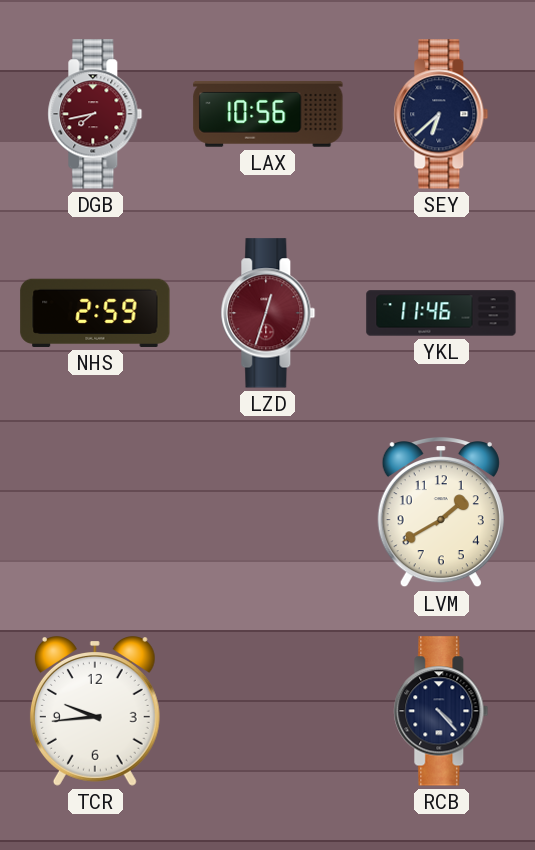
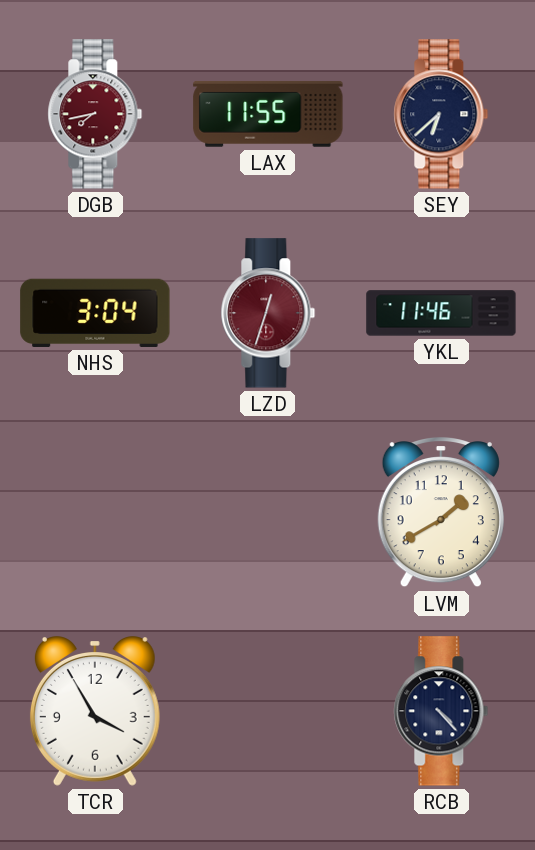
LAX: 10:56 -> 11:55 (268, 114)
NHS: 2:59 -> 3:04 (95, 313)
TCR: 9:44 -> 3:55 (95, 711)
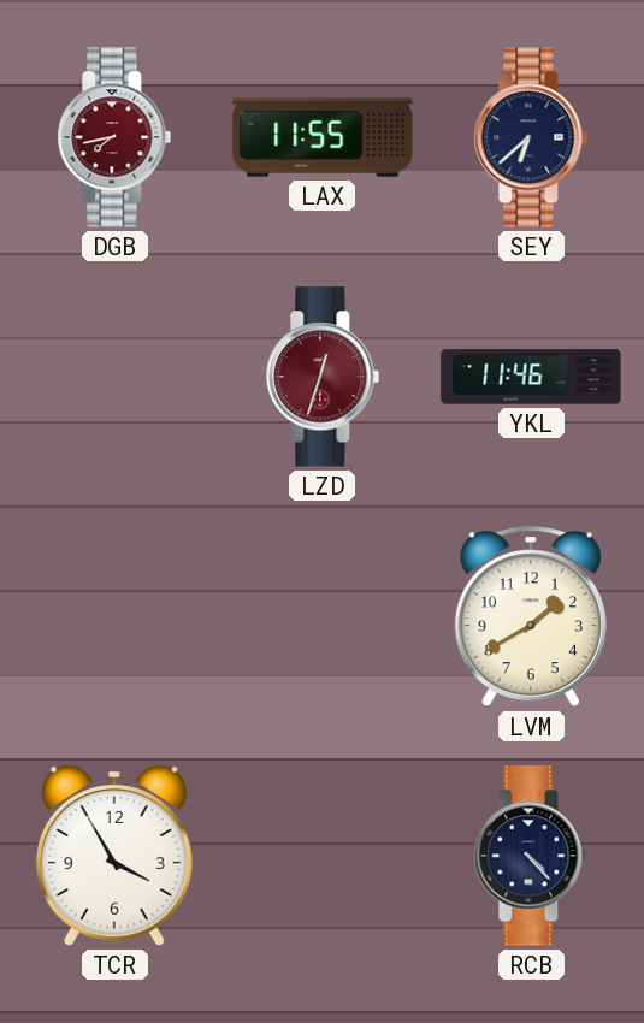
NHS: 3:04 -> none (95, 313)
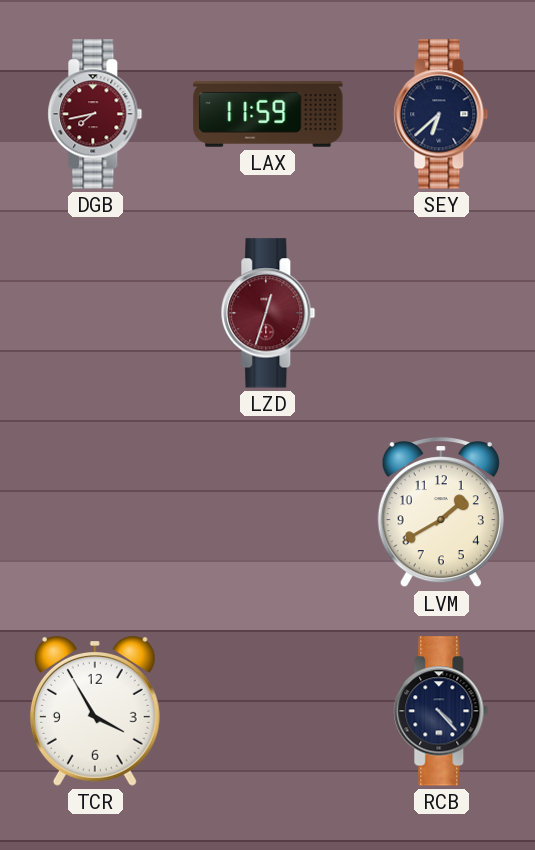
LAX: 11:55 -> 11:59 (268, 114)
YKL: 11:46 -> none (531, 377)
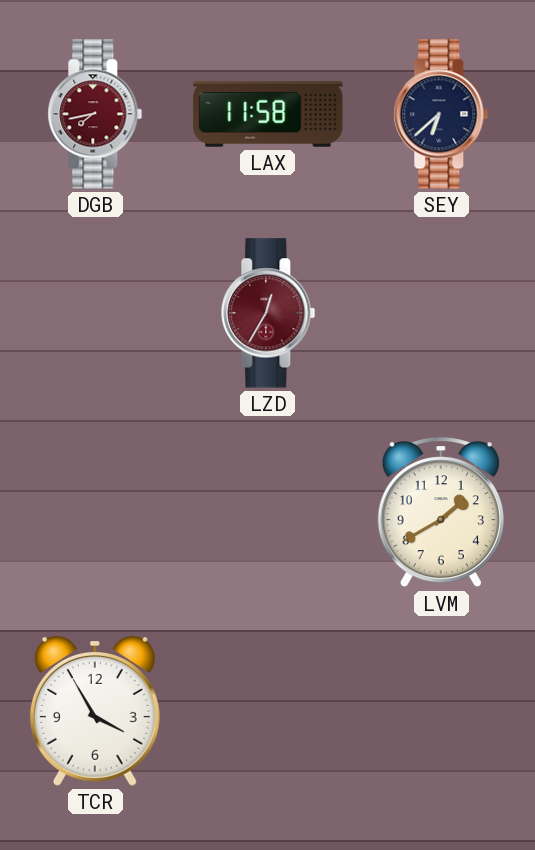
LAX: 11:59 -> 11:58 (268, 114)
LZD: 12:33 -> 12:35 (268, 313)
RCB: 4:23 -> none (441, 711)
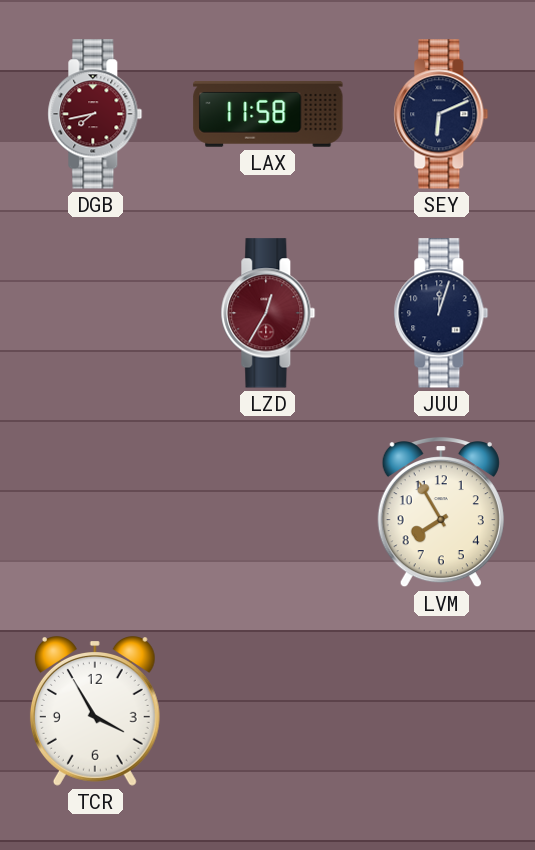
SEY: 6:38 -> 6:11 (441, 114)
JUU: none -> 12:03 (441, 313)
LVM: 1:40 -> 7:55 (441, 513)
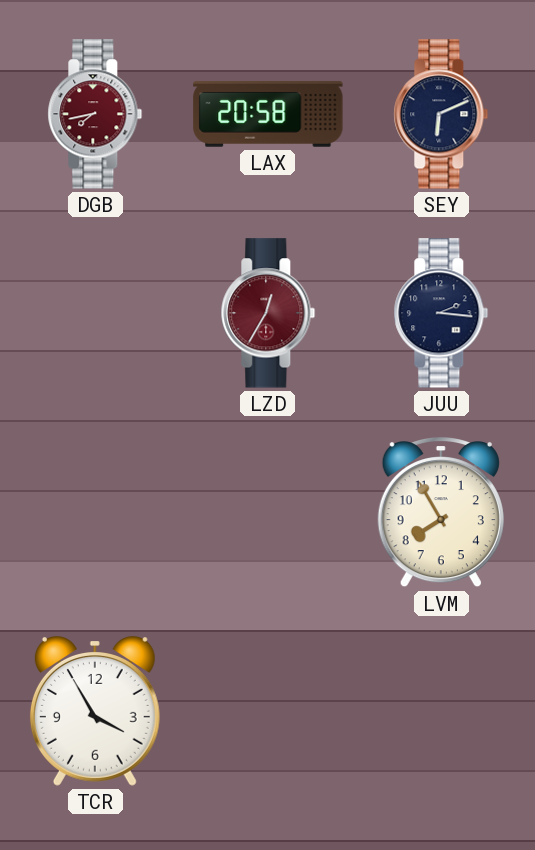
LAX: 11:58 -> 20:58 (268, 114)
JUU: 12:03 -> 2:16 (441, 313)
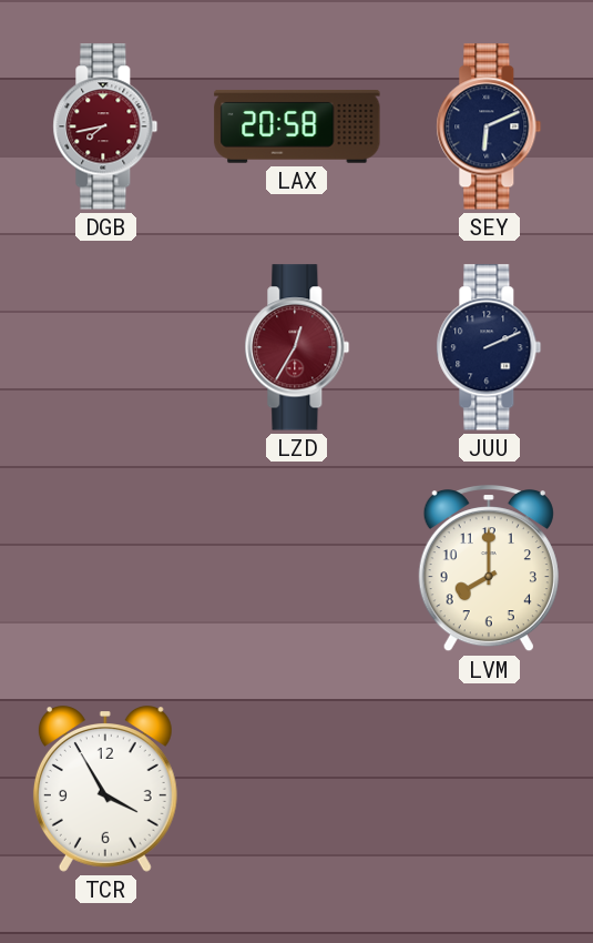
JUU: 2:16 -> 2:11 (489, 347)
LVM: 7:55 -> 8:00 (489, 569)
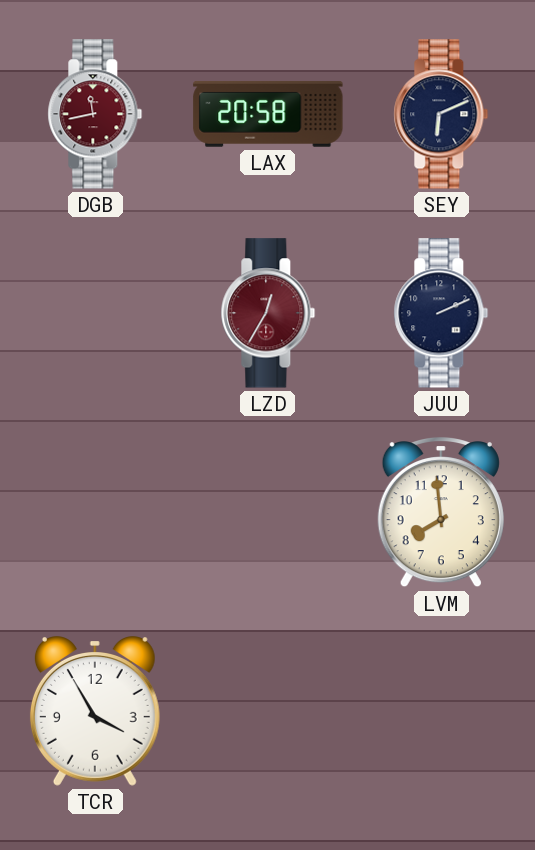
DGB: 7:43 -> 11:43 (95, 114)
LVM: 8:00 -> 7:59 (441, 513)
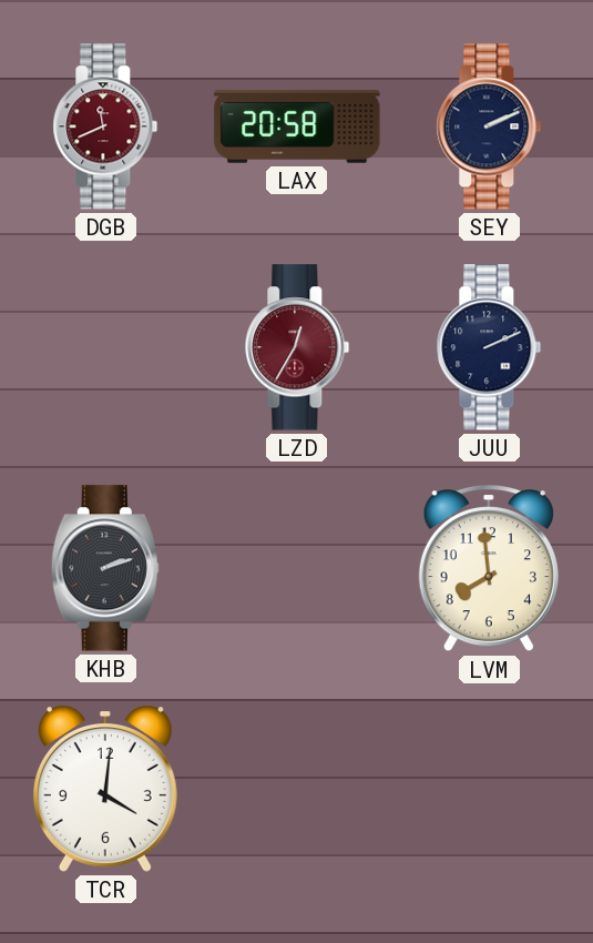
DGB: 11:43 -> 11:41 (105, 126)
SEY: 6:11 -> 2:11 (489, 126)
KHB: none -> 2:12 (105, 568)
TCR: 3:55 -> 4:01 (105, 789)
